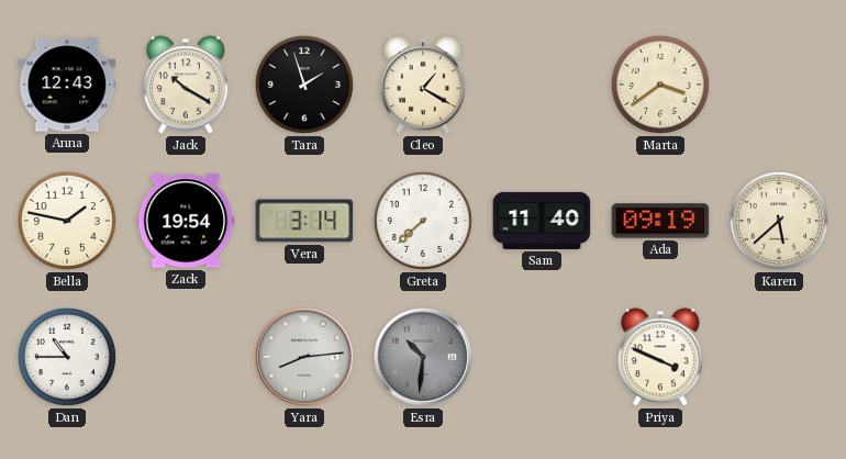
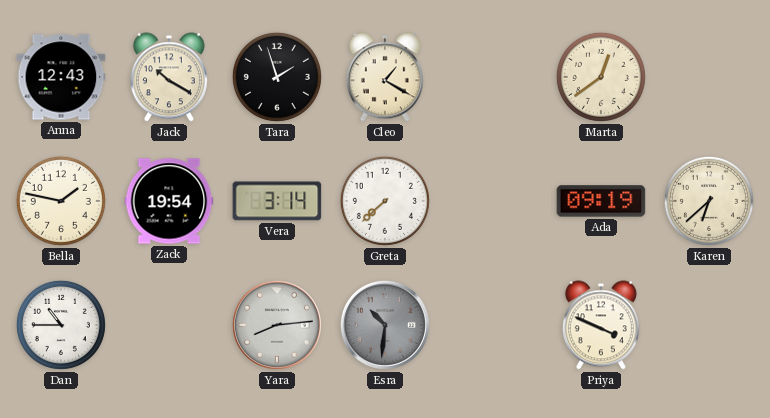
Marta: 3:39 -> 12:39 (601, 77)
Sam: 11:40 -> none (542, 221)
Karen: 5:38 -> 6:38 (709, 201)
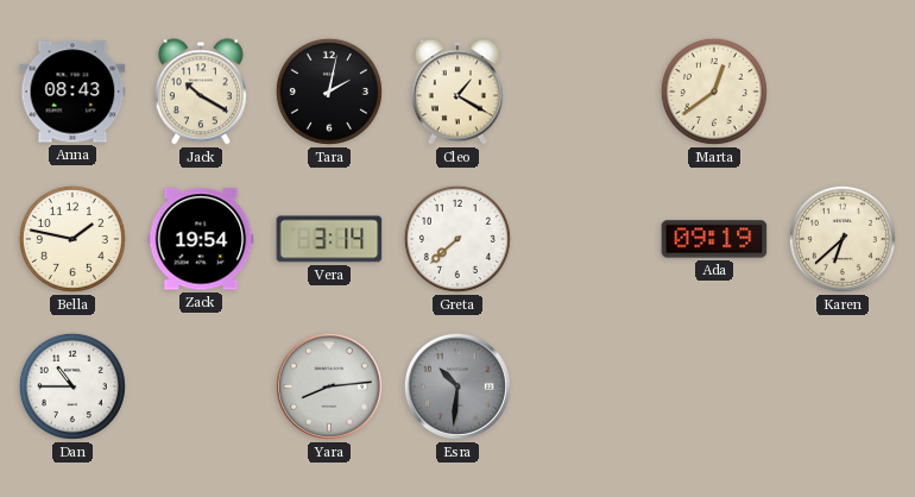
Anna: 12:43 -> 08:43 (72, 92)
Tara: 1:57 -> 2:02 (329, 92)
Priya: 3:49 -> none (601, 325)
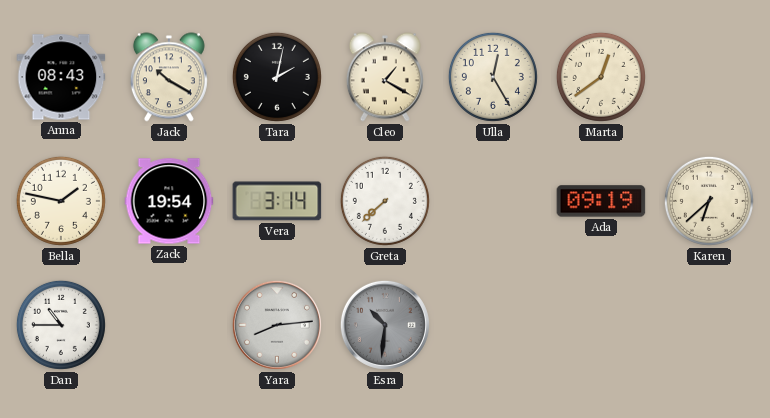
Ulla: none -> 12:25 (493, 77)
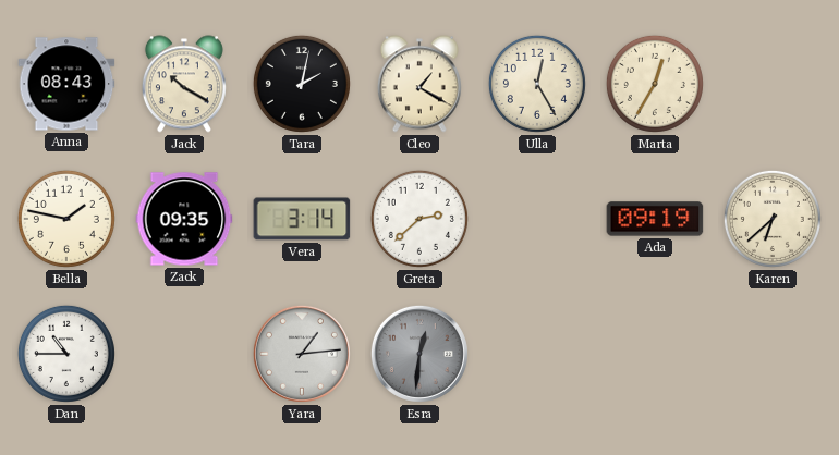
Marta: 12:39 -> 12:35 (655, 84)
Zack: 19:54 -> 09:35 (184, 219)
Greta: 7:38 -> 2:38 (420, 219)
Yara: 8:14 -> 1:14 (302, 354)
Esra: 10:31 -> 12:31 (420, 354)
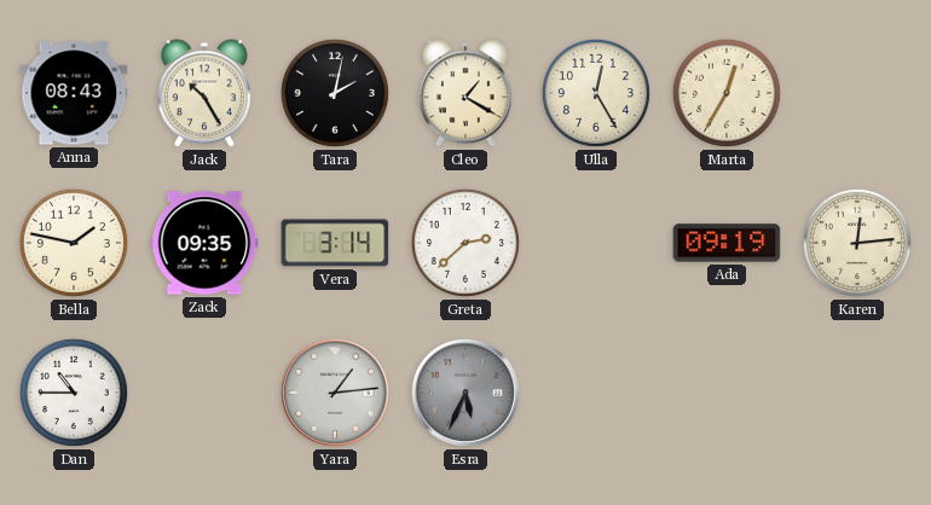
Jack: 10:20 -> 10:25 (204, 93)
Karen: 6:38 -> 12:14 (857, 243)
Esra: 12:31 -> 5:34 (465, 393)
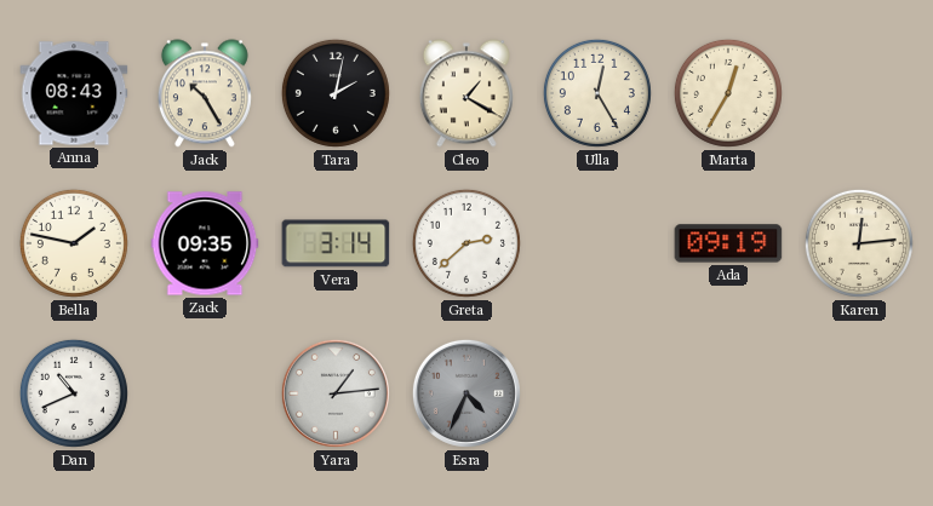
Dan: 10:45 -> 10:41 (74, 393)
Esra: 5:34 -> 4:34 (466, 393)
